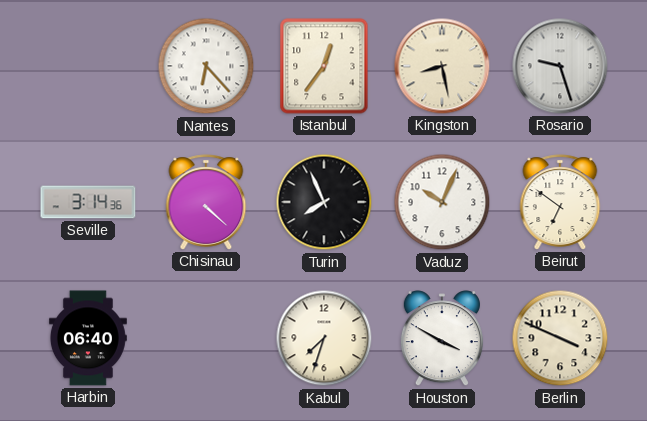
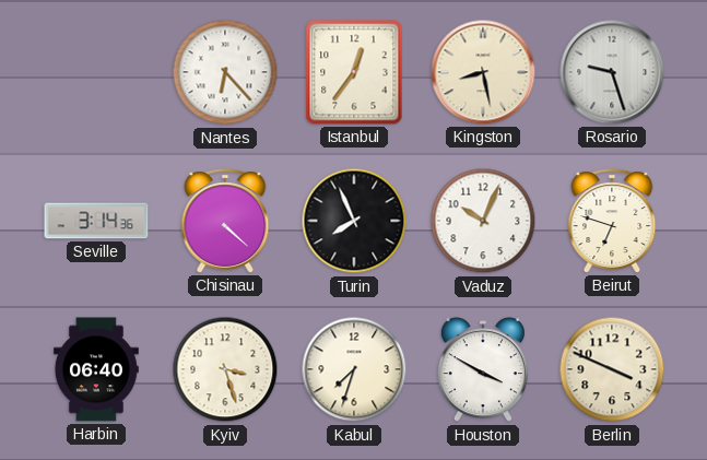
Beirut: 6:51 -> 6:48 (612, 221)
Kyiv: none -> 3:27 (225, 369)
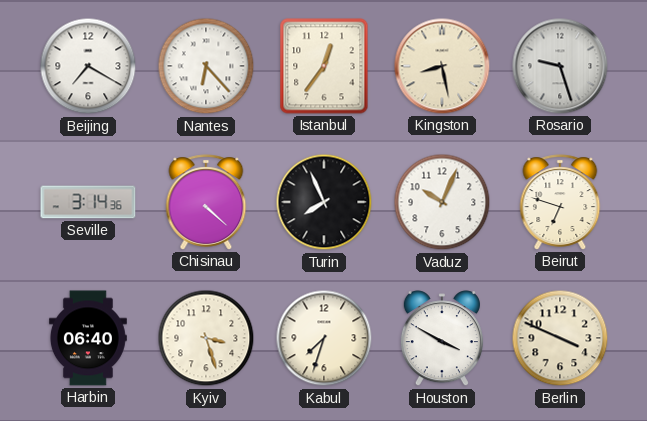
Beijing: none -> 7:20 (88, 66)
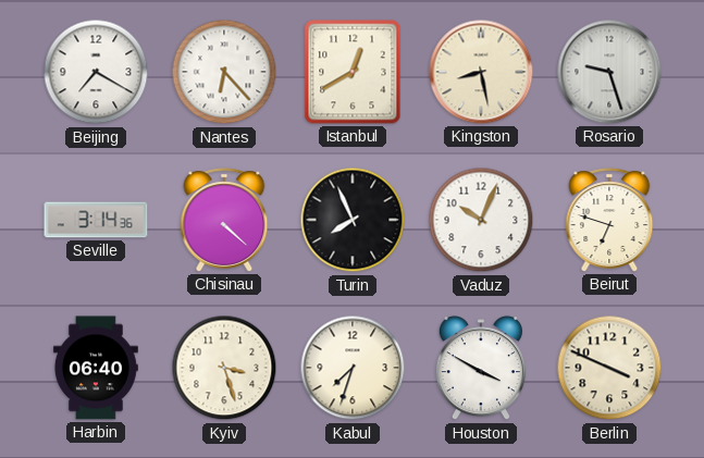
Istanbul: 12:36 -> 12:40 (353, 72)
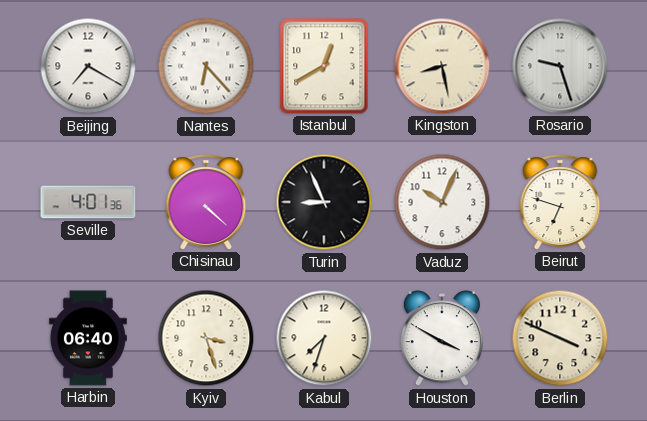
Seville: 3:14 -> 4:01 (88, 202)
Turin: 7:56 -> 8:56 (324, 202)
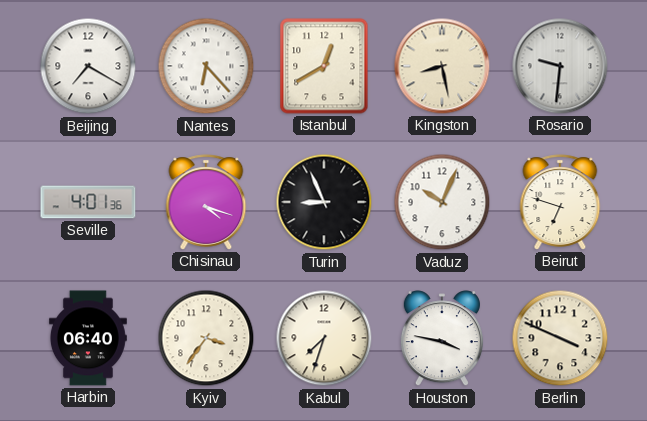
Rosario: 9:27 -> 9:31 (560, 66)
Chisinau: 4:22 -> 4:18 (206, 202)
Kyiv: 3:27 -> 3:36 (206, 338)
Houston: 3:50 -> 3:47 (442, 339)
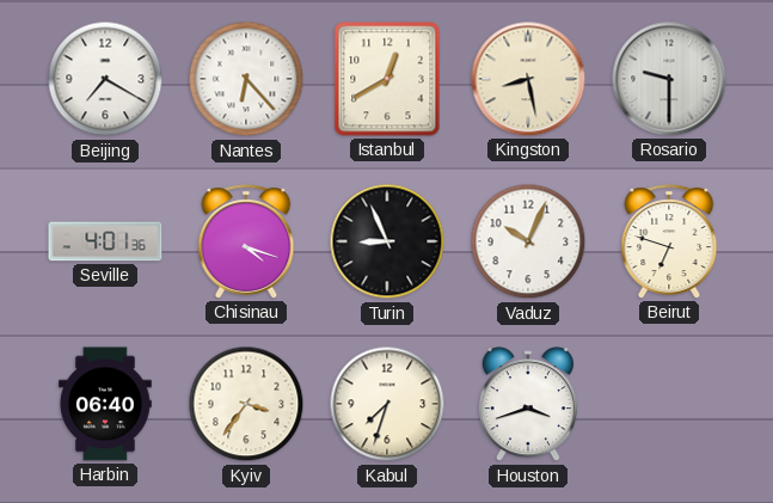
Rosario: 9:31 -> 9:30 (669, 79)
Houston: 3:47 -> 3:42 (528, 405)
Berlin: 3:49 -> none (560, 338)
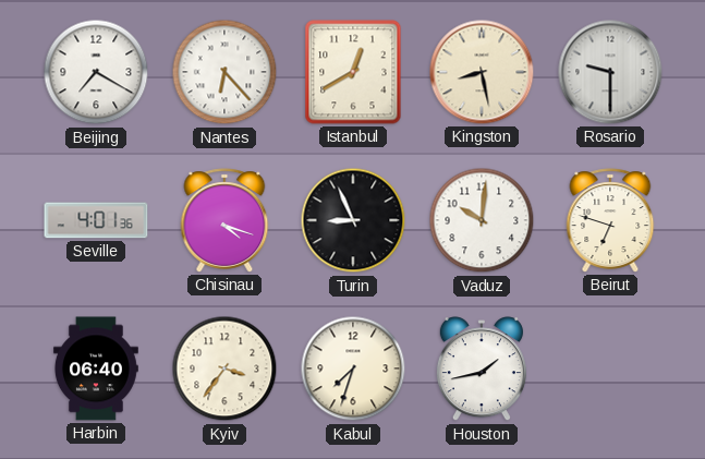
Vaduz: 10:04 -> 10:01 (482, 220)
Houston: 3:42 -> 1:43 (482, 370)
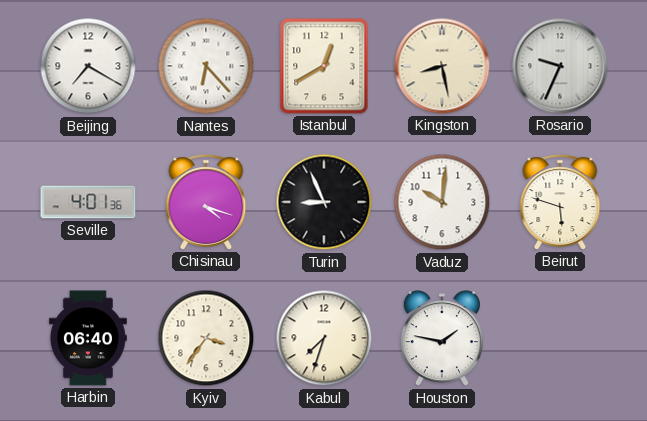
Rosario: 9:30 -> 9:34 (560, 66)
Beirut: 6:48 -> 5:48 (560, 202)
Houston: 1:43 -> 1:47 (442, 339)
